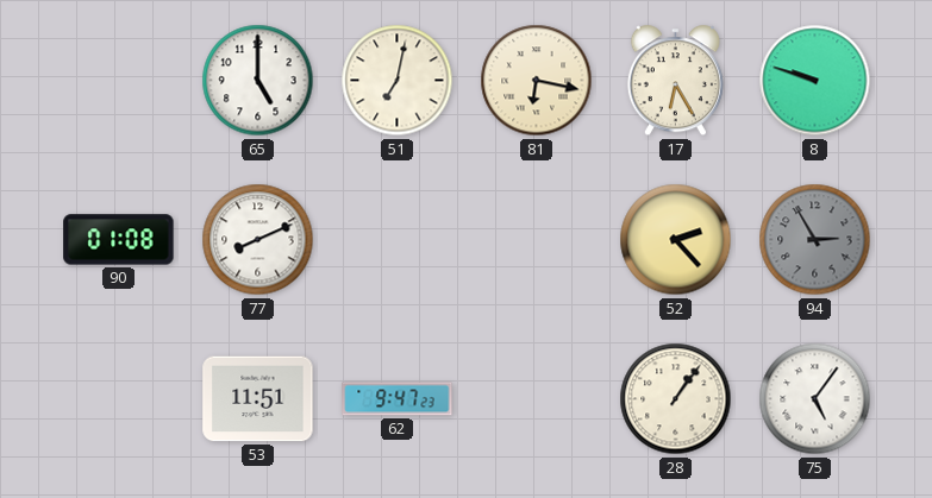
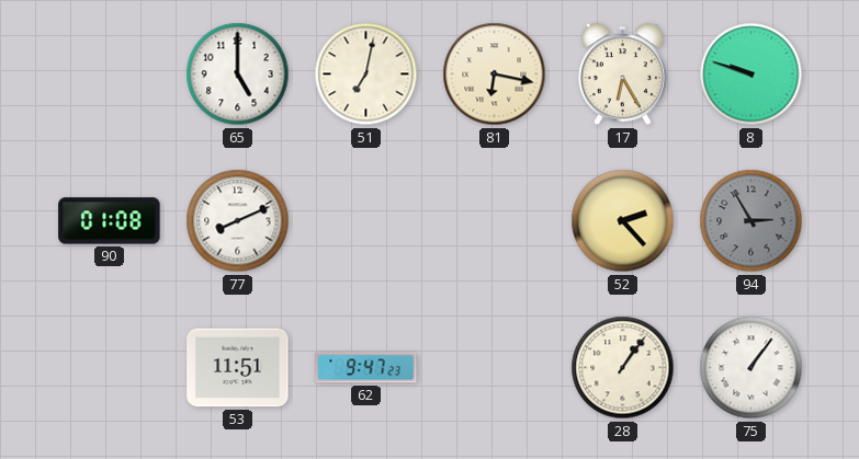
75: 5:06 -> 1:06 (751, 368)
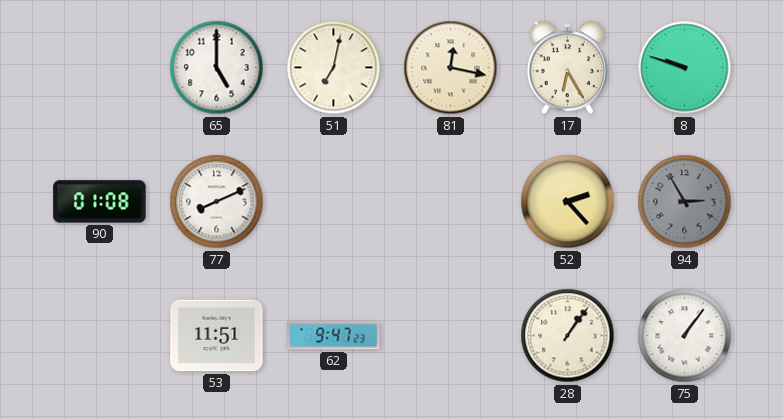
81: 6:17 -> 12:17 (451, 68)
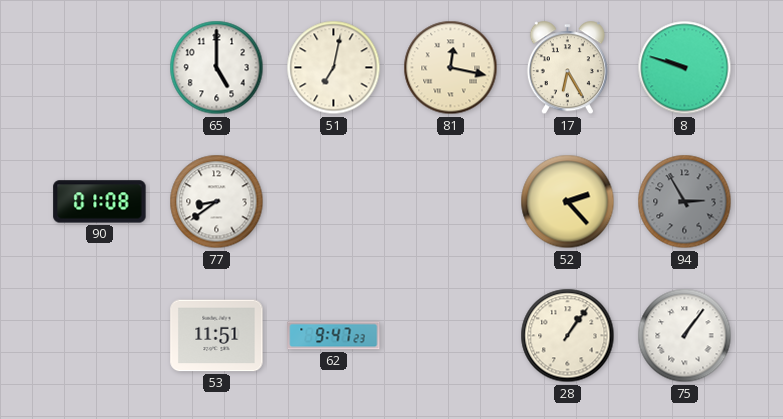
77: 8:11 -> 8:39 (217, 202)
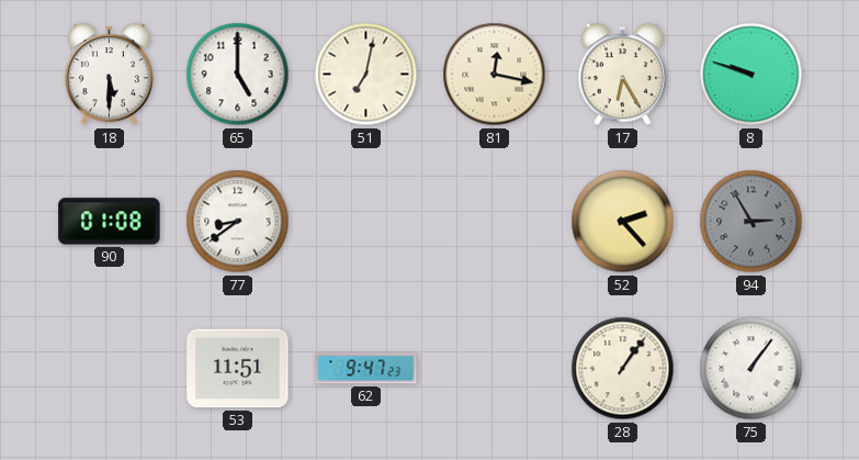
18: none -> 5:30 (109, 75)
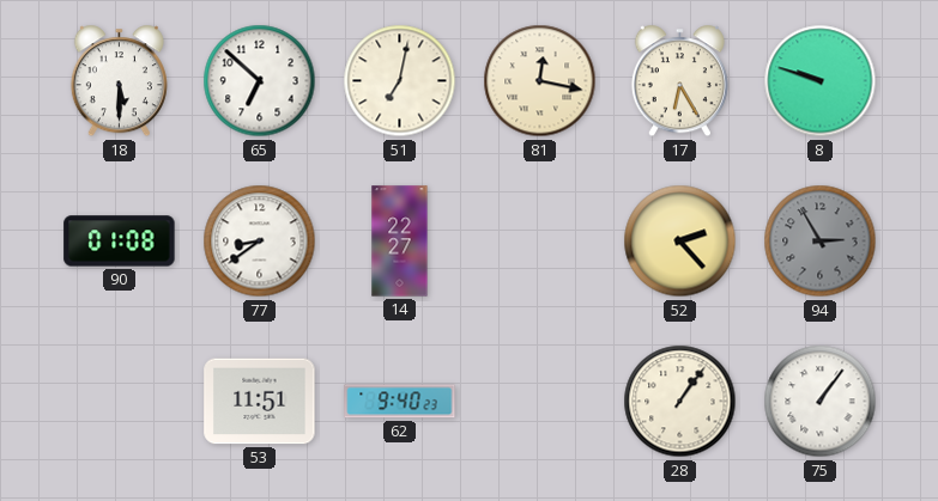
65: 5:00 -> 6:52 (260, 81)
14: none -> 22:27 (400, 242)
62: 9:47 -> 9:40 (400, 402)
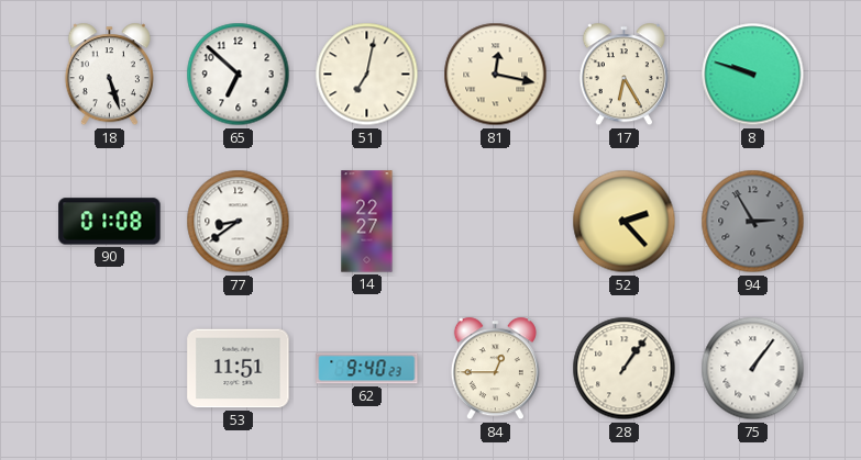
18: 5:30 -> 5:27 (109, 75)
84: none -> 12:45 (495, 369)
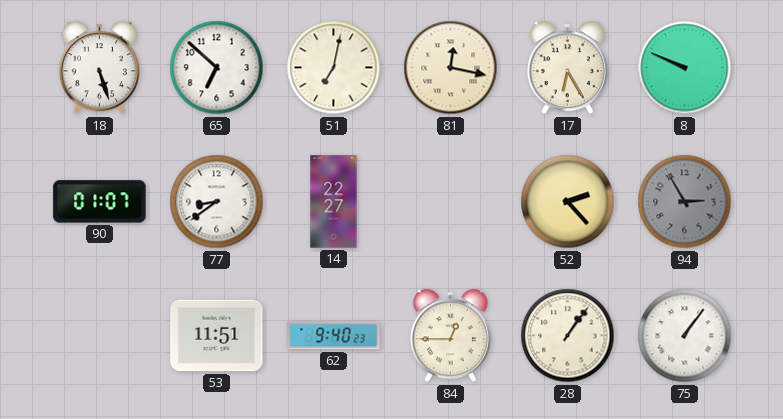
8: 9:48 -> 9:49 (685, 68)
90: 01:08 -> 01:07 (100, 202)
